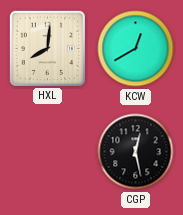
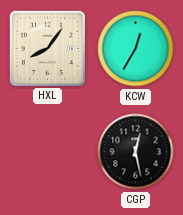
HXL: 8:01 -> 8:06 (47, 48)
KCW: 12:40 -> 12:35 (136, 49)
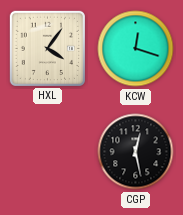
HXL: 8:06 -> 4:06 (47, 48)
KCW: 12:35 -> 12:18 (136, 49)
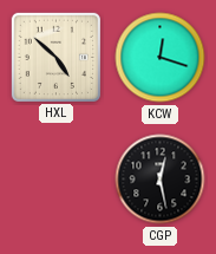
HXL: 4:06 -> 4:52 (55, 57)
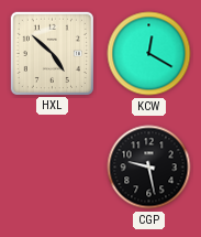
KCW: 12:18 -> 12:20 (149, 54)
CGP: 12:28 -> 9:28 (149, 168)
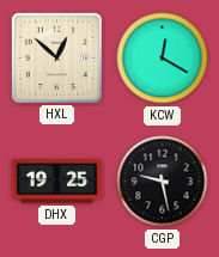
HXL: 4:52 -> 12:52 (56, 57)
DHX: none -> 19:25 (57, 182)
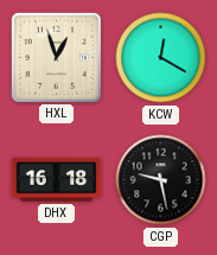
HXL: 12:52 -> 12:57 (56, 57)
DHX: 19:25 -> 16:18 (57, 180)
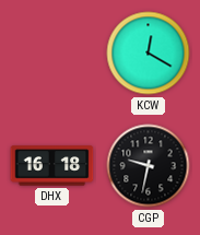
HXL: 12:57 -> none (56, 57)
CGP: 9:28 -> 9:32 (149, 166)
